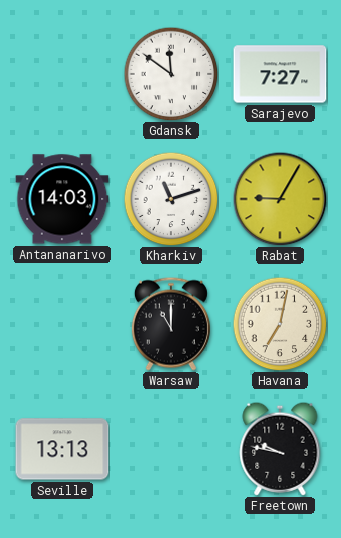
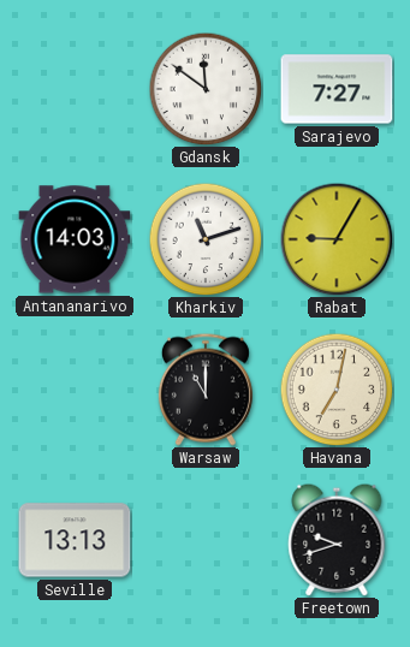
Freetown: 9:47 -> 9:42 (337, 540)
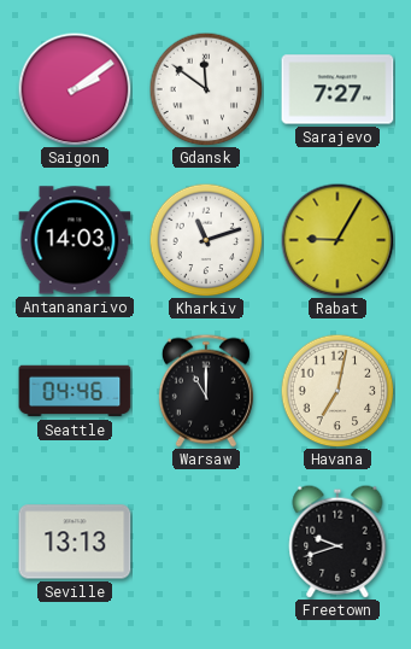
Saigon: none -> 2:09 (75, 89)
Seattle: none -> 04:46 (75, 391)
